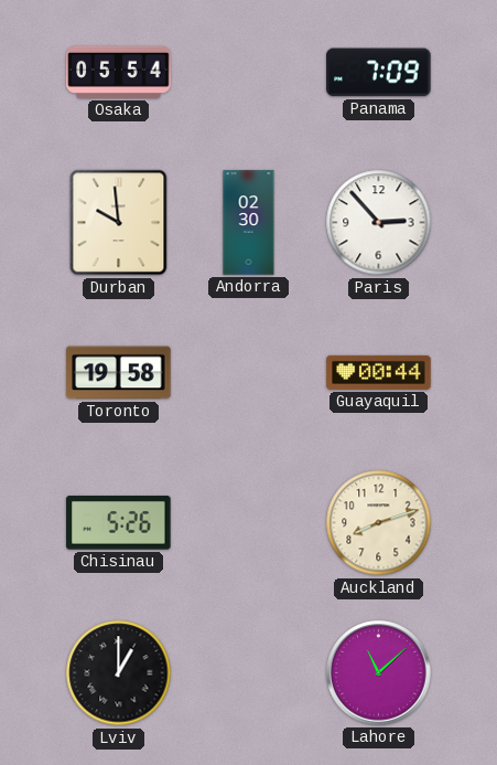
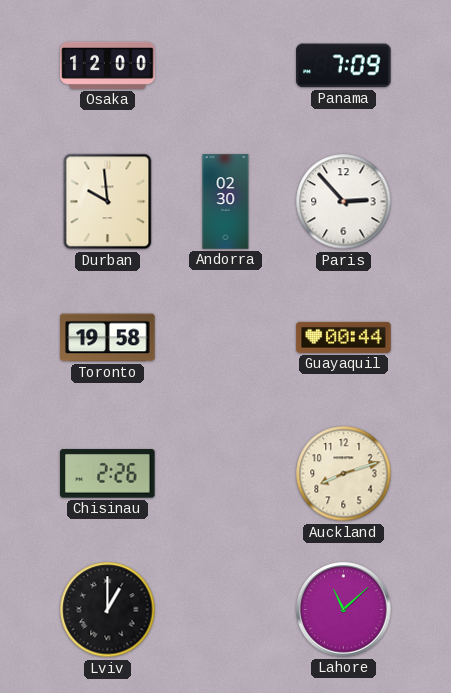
Osaka: 05:54 -> 12:00 (108, 65)
Chisinau: 5:26 -> 2:26 (108, 474)
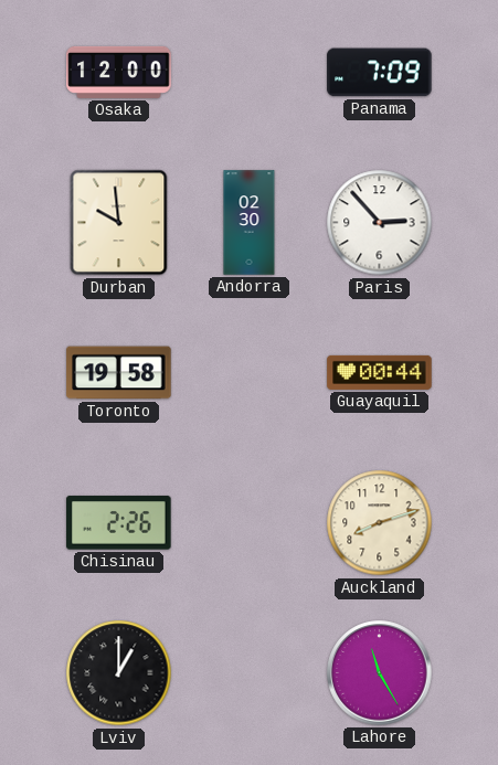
Lahore: 11:08 -> 11:25 (380, 673)
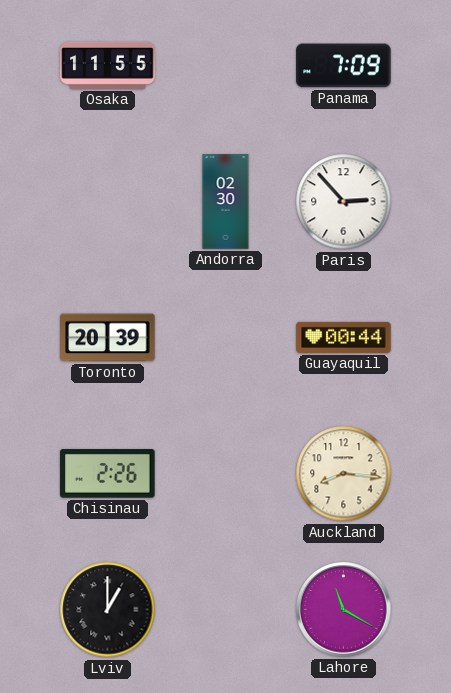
Osaka: 12:00 -> 11:55 (108, 65)
Durban: 9:59 -> none (119, 223)
Toronto: 19:58 -> 20:39 (108, 338)
Auckland: 8:12 -> 8:16 (344, 474)
Lahore: 11:25 -> 11:20 (344, 610)
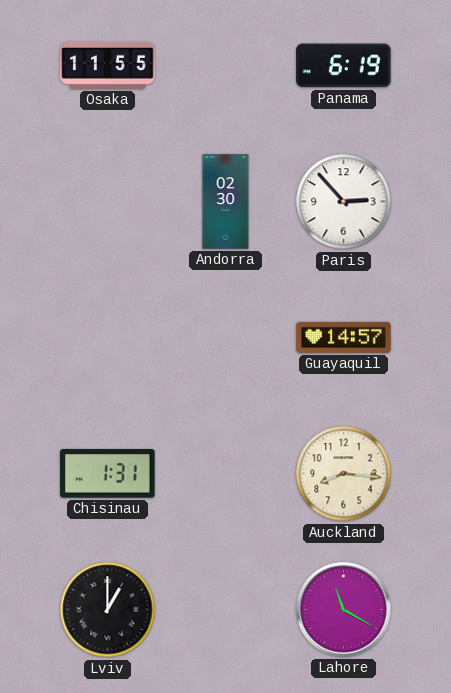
Panama: 7:09 -> 6:19 (344, 66)
Toronto: 20:39 -> none (108, 338)
Guayaquil: 00:44 -> 14:57 (344, 337)
Chisinau: 2:26 -> 1:31 (108, 474)
